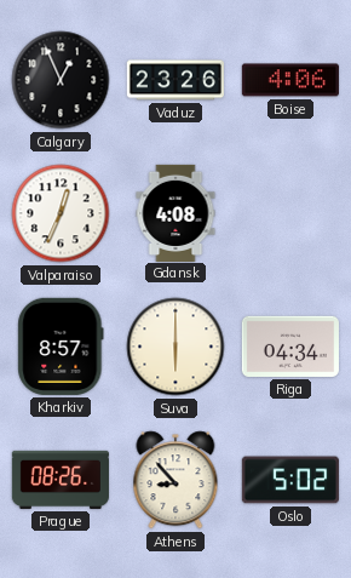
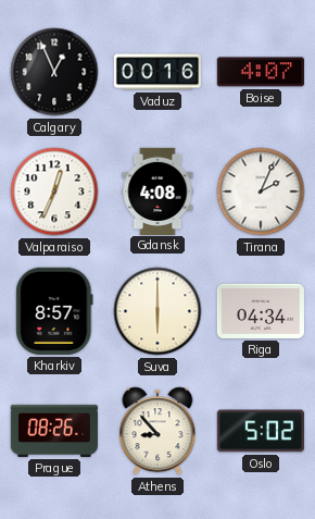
Vaduz: 23:26 -> 00:16 (157, 72)
Boise: 4:06 -> 4:07 (261, 72)
Tirana: none -> 2:04 (261, 191)
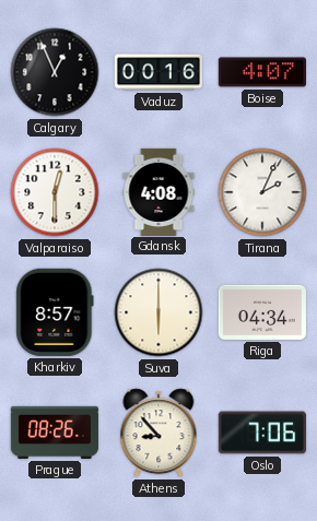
Valparaiso: 12:34 -> 12:30 (55, 192)
Oslo: 5:02 -> 7:06 (262, 433)
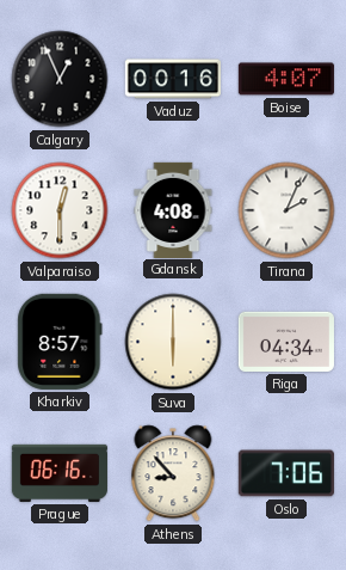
Prague: 08:26 -> 06:16 (60, 473)
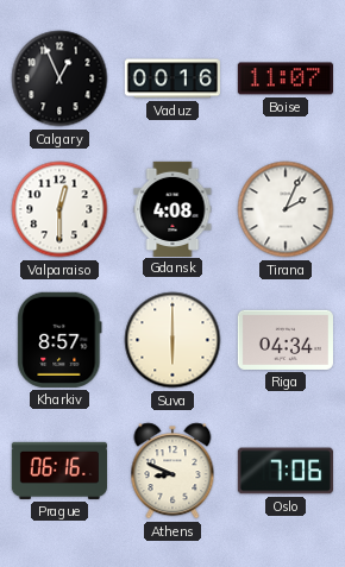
Boise: 4:07 -> 11:07 (286, 78)
Athens: 8:53 -> 8:49 (172, 471)
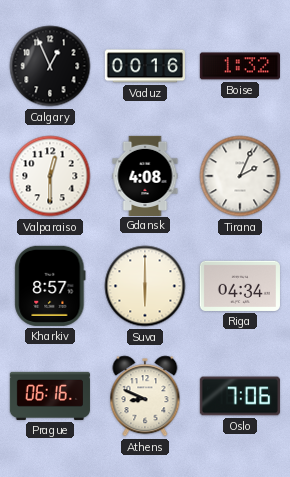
Boise: 11:07 -> 1:32 (240, 66)
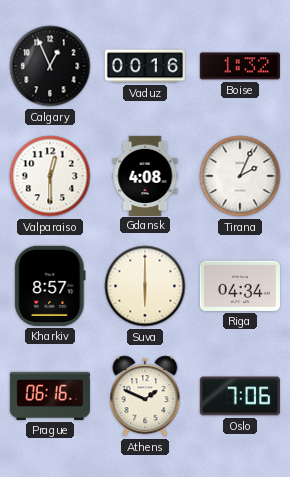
Athens: 8:49 -> 1:49 (145, 396)
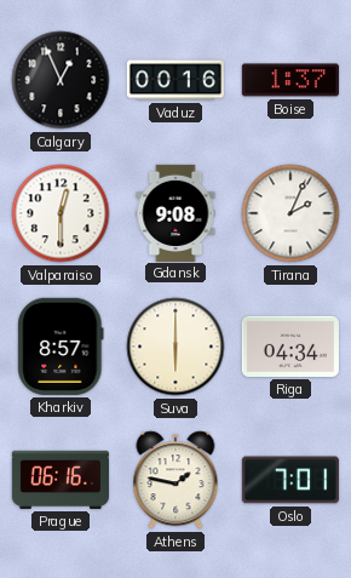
Boise: 1:32 -> 1:37 (290, 80)
Gdansk: 4:08 -> 9:08 (175, 212)
Athens: 1:49 -> 1:47 (175, 480)
Oslo: 7:06 -> 7:01 (290, 480)
